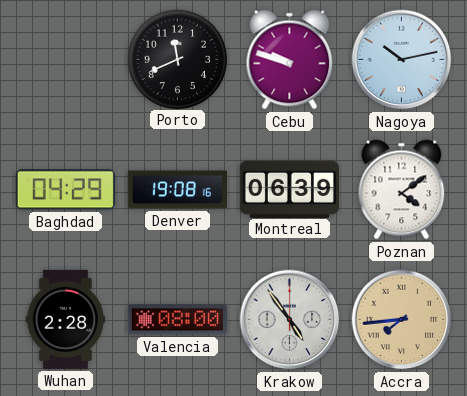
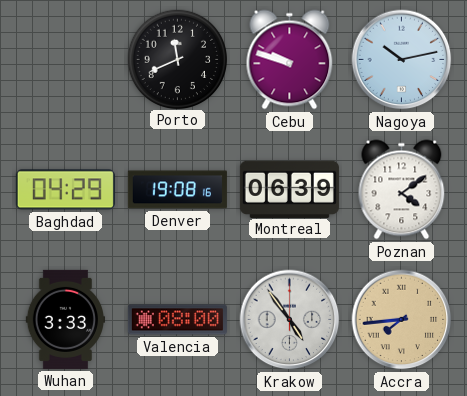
Wuhan: 2:28 -> 3:33 (65, 319)
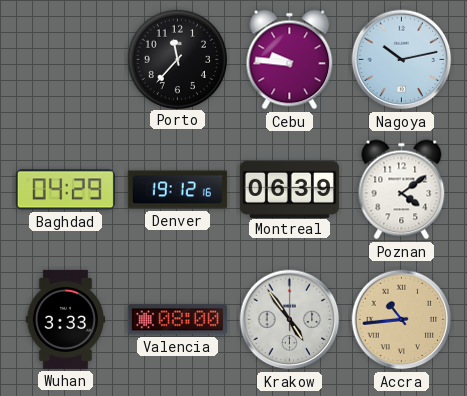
Porto: 11:41 -> 11:37 (177, 59)
Cebu: 9:48 -> 9:46 (290, 60)
Denver: 19:08 -> 19:12 (177, 190)
Accra: 7:44 -> 10:44 (402, 320)
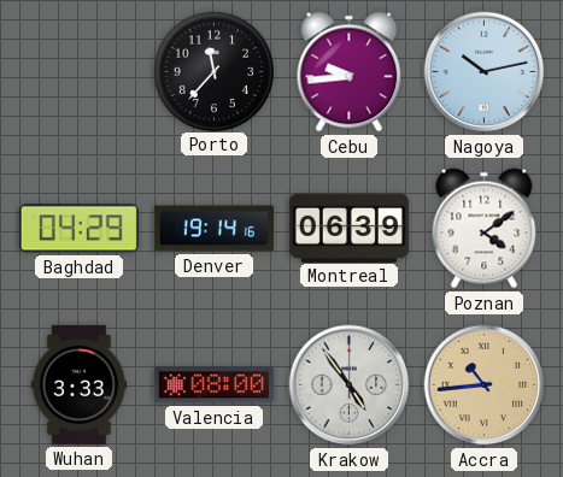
Cebu: 9:46 -> 9:44 (350, 72)
Denver: 19:12 -> 19:14 (213, 229)
